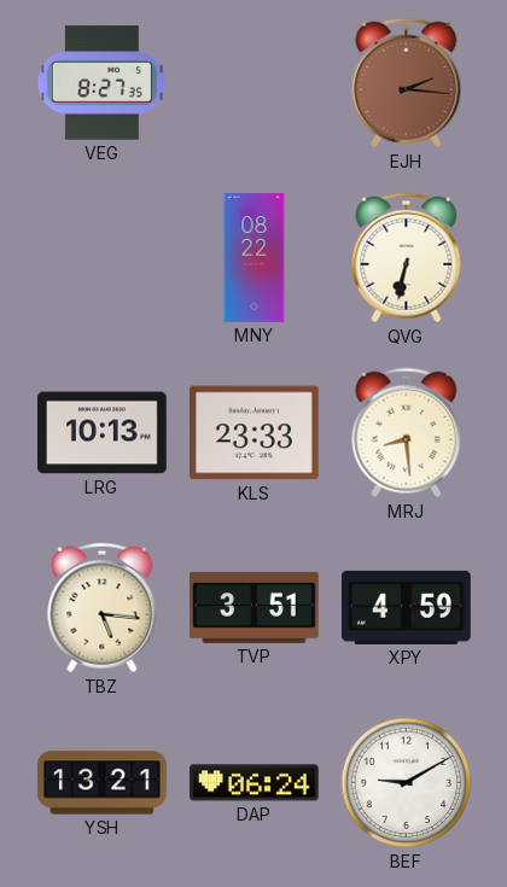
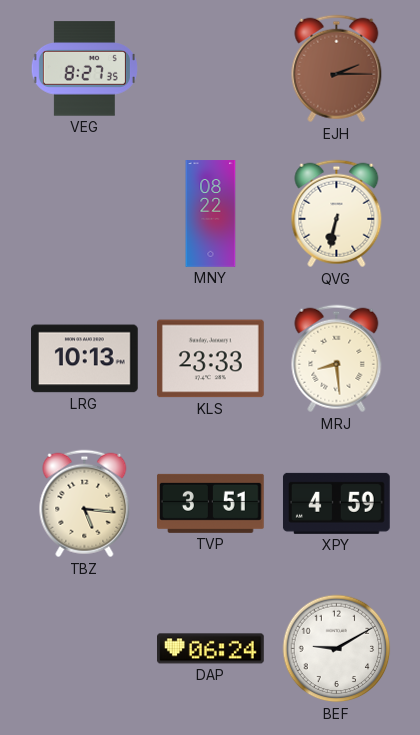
EJH: 2:16 -> 2:15 (337, 69)
YSH: 13:21 -> none (103, 783)
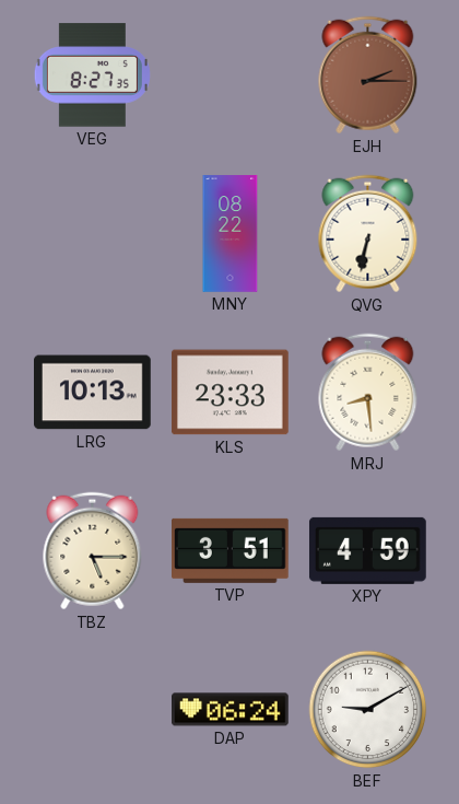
TBZ: 5:16 -> 5:15 (93, 551)
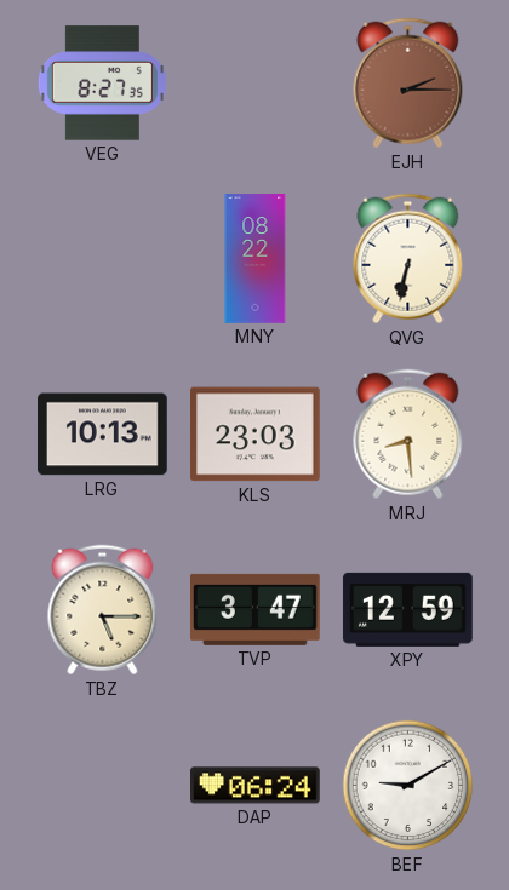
KLS: 23:33 -> 23:03 (256, 435)
TVP: 3:51 -> 3:47 (256, 609)
XPY: 4:59 -> 12:59 (407, 609)
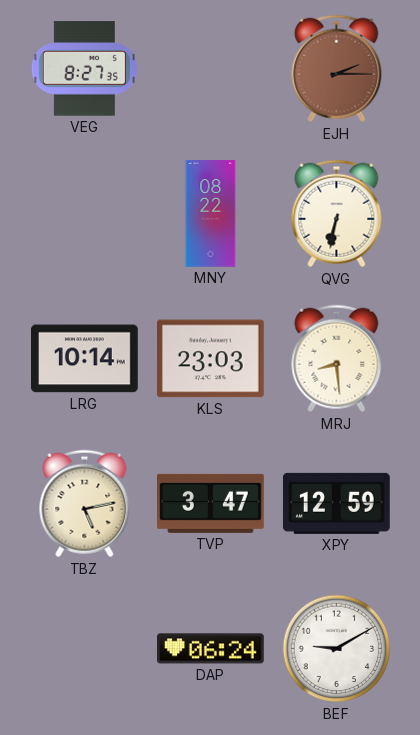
LRG: 10:13 -> 10:14 (85, 359)
TBZ: 5:15 -> 5:13 (85, 504)
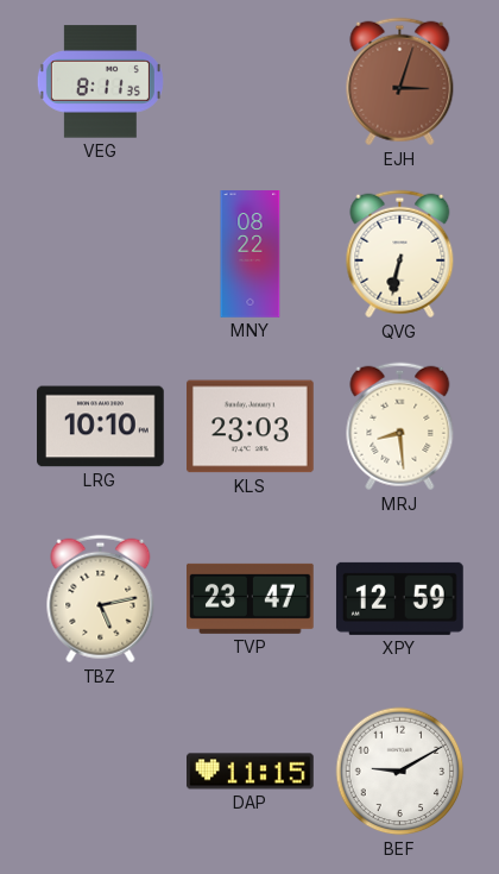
VEG: 8:27 -> 8:11 (100, 82)
EJH: 2:15 -> 3:03 (400, 82)
LRG: 10:14 -> 10:10 (101, 427)
TVP: 3:47 -> 23:47 (251, 598)
DAP: 06:24 -> 11:15 (251, 772)
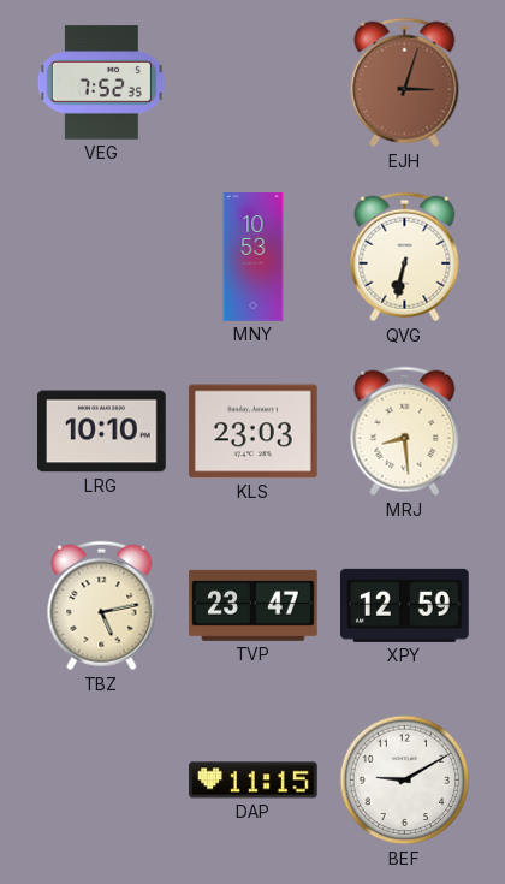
VEG: 8:11 -> 7:52 (101, 83)
MNY: 08:22 -> 10:53 (254, 257)
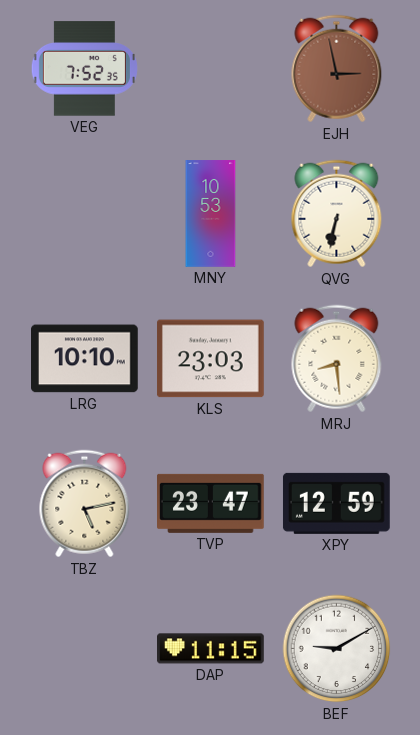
EJH: 3:03 -> 2:58 (337, 69)
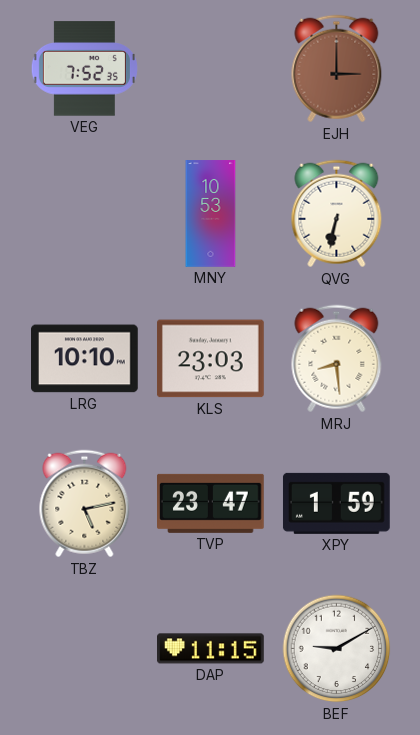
EJH: 2:58 -> 3:00 (337, 69)
XPY: 12:59 -> 1:59 (336, 503)
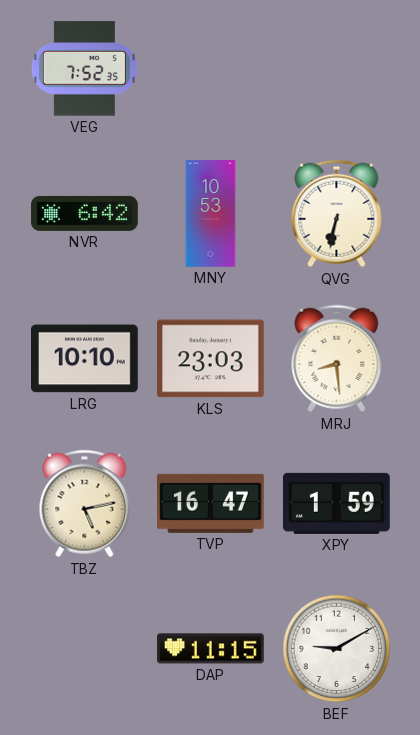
EJH: 3:00 -> none (337, 69)
NVR: none -> 6:42 (85, 213)
TVP: 23:47 -> 16:47 (211, 503)
